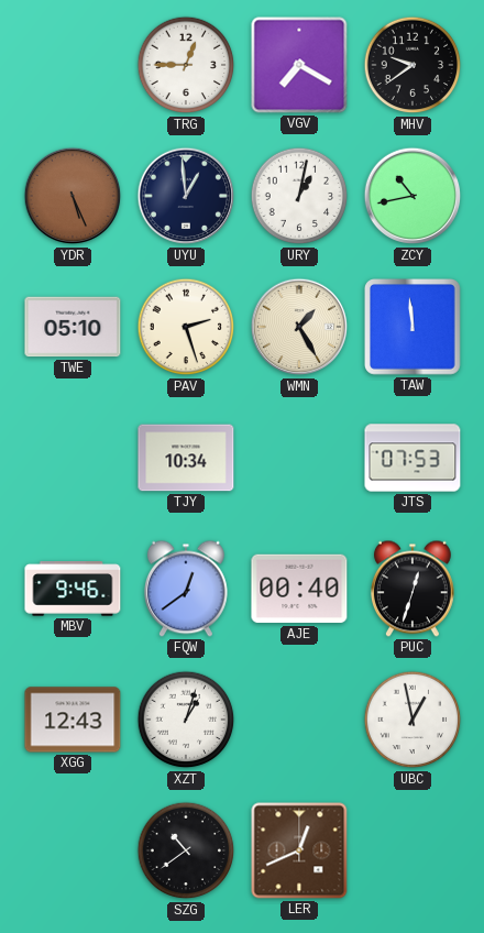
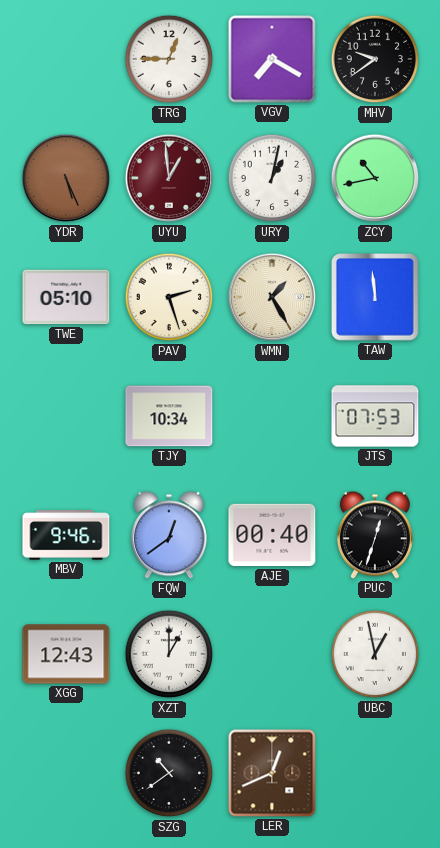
UYU dial: navy -> burgundy (169, 178)
XZT: 1:03 -> 1:00 (169, 654)
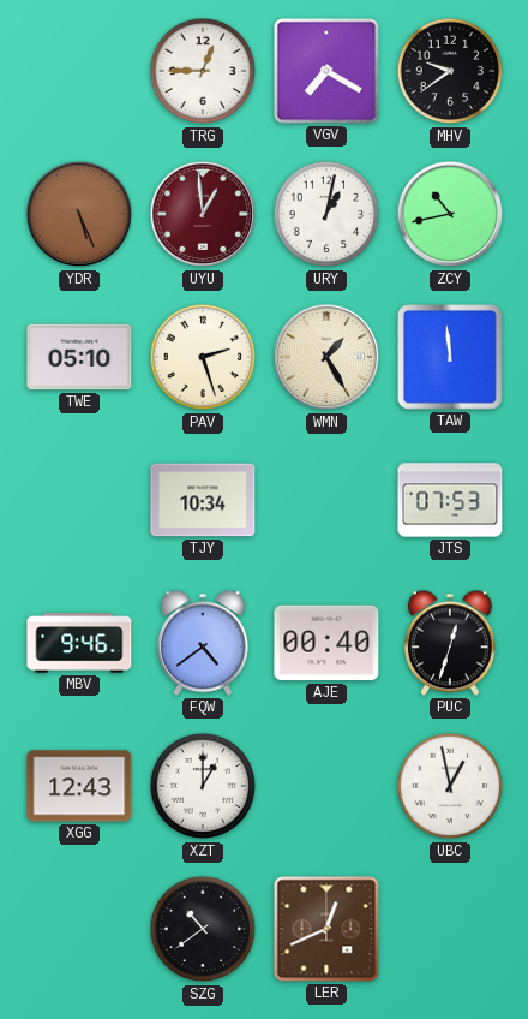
FQW: 12:39 -> 4:39 (203, 643)
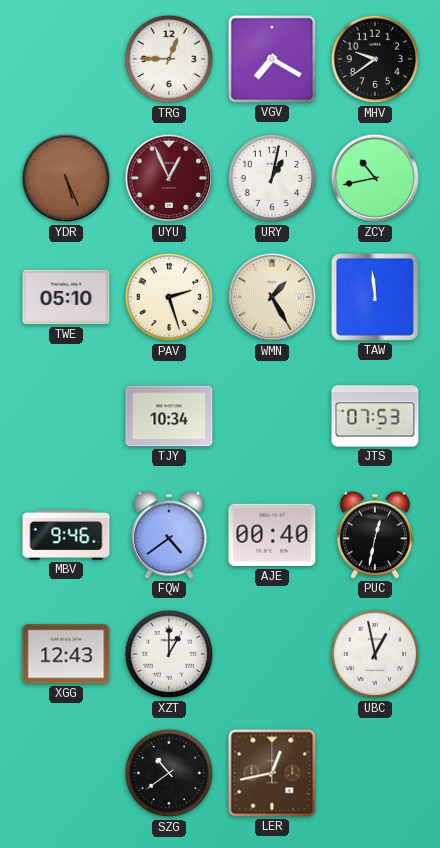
UYU: 12:59 -> 12:56 (169, 178)
PUC: 12:33 -> 12:32 (375, 535)
LER: 12:41 -> 12:43 (272, 773)
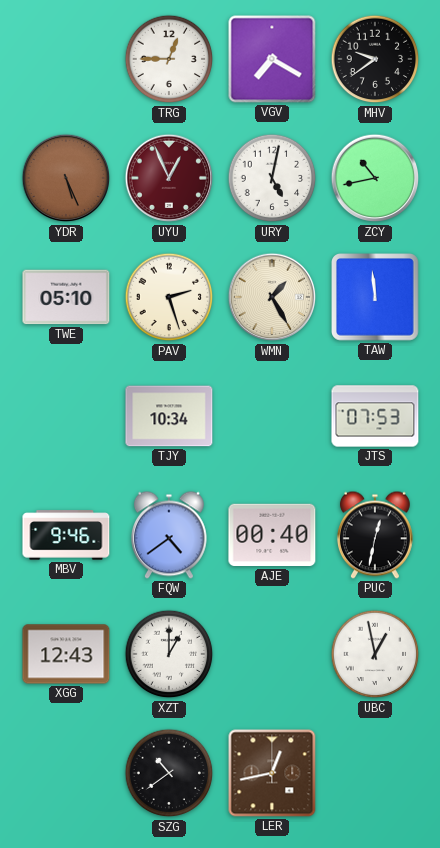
URY: 1:02 -> 5:02 (272, 178)
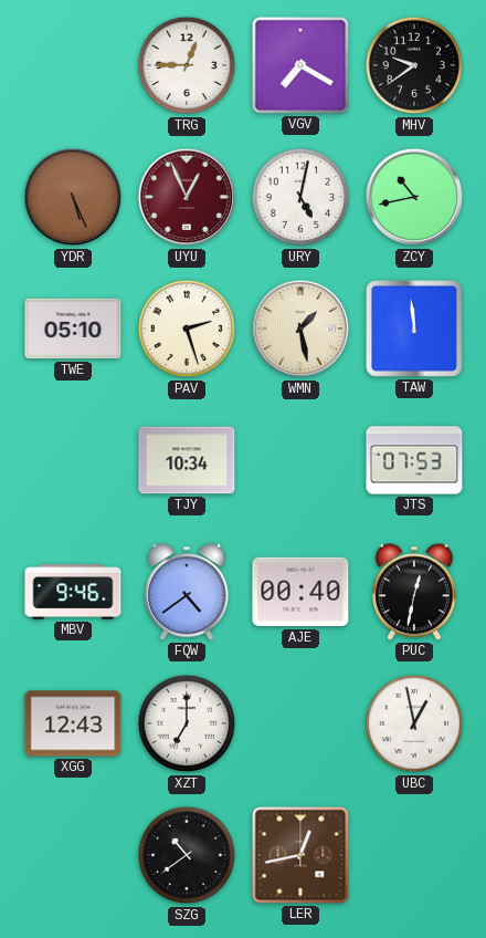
WMN: 1:25 -> 1:28 (300, 329)
XZT: 1:00 -> 7:00 (187, 723)
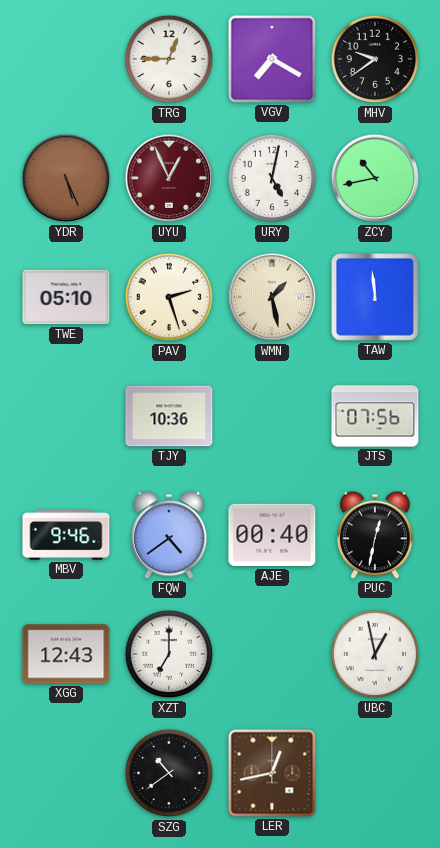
TJY: 10:34 -> 10:36 (169, 416)
JTS: 07:53 -> 07:56 (375, 416)
